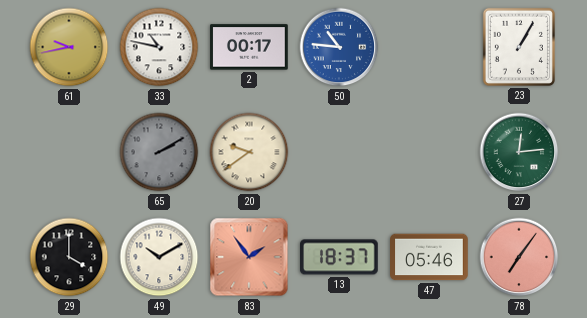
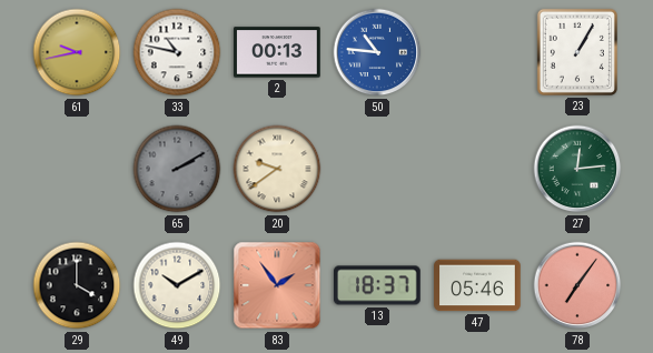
2: 00:17 -> 00:13 (277, 52)
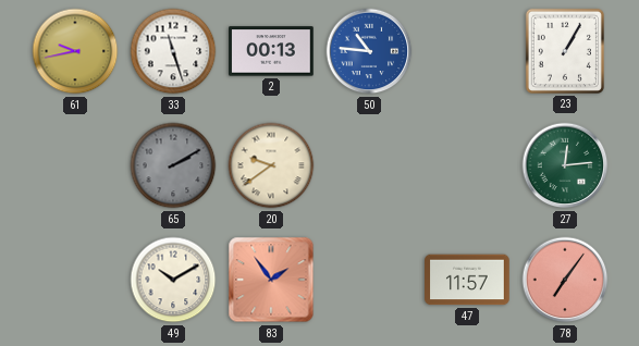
33: 10:47 -> 11:27 (173, 51)
29: 4:00 -> none (77, 285)
13: 18:37 -> none (377, 285)
47: 05:46 -> 11:57 (467, 280)
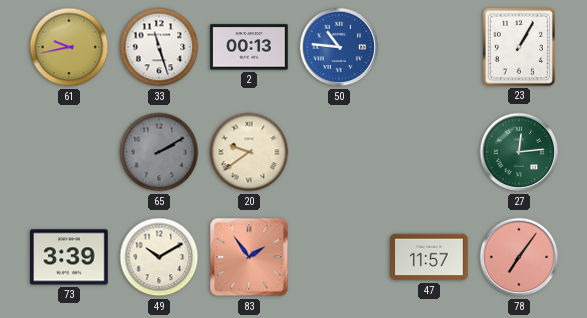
73: none -> 3:39 (69, 257)
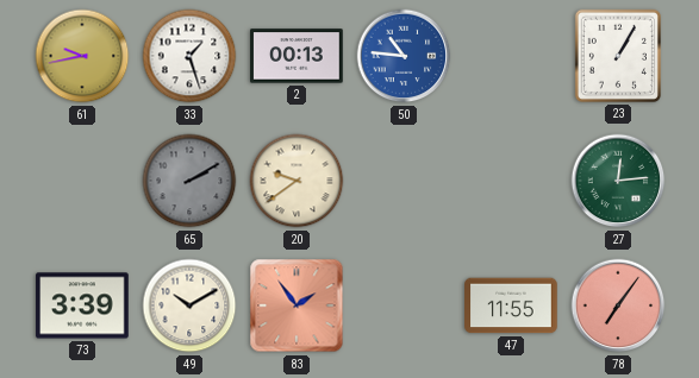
33: 11:27 -> 1:27 (189, 56)
47: 11:57 -> 11:55 (511, 305)
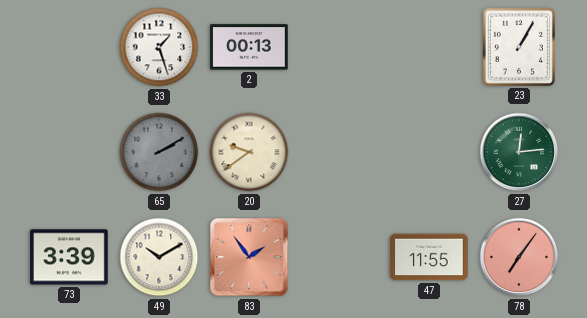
61: 9:43 -> none (82, 56)
50: 10:46 -> none (404, 56)
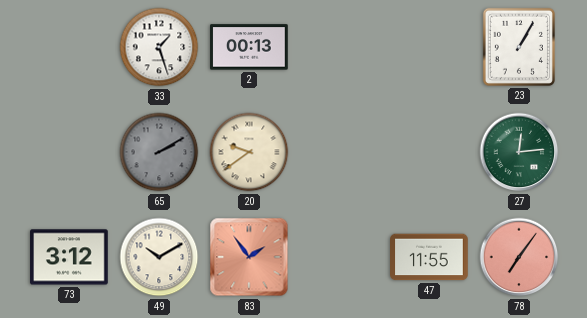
73: 3:39 -> 3:12 (69, 257)
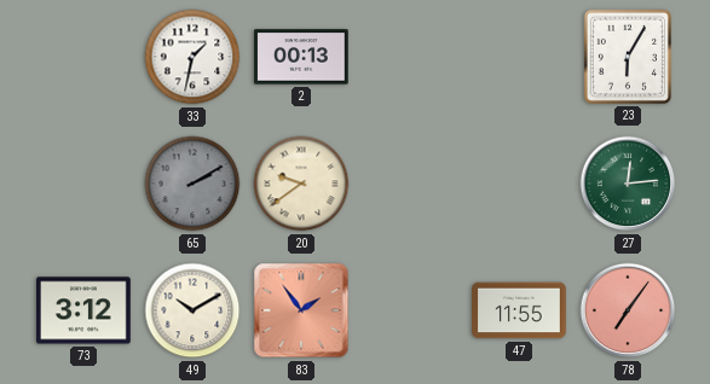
33: 1:27 -> 1:32 (192, 57)
23: 1:05 -> 6:05 (628, 57)
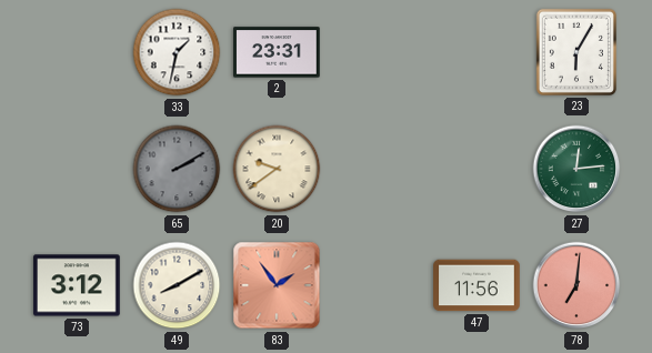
2: 00:13 -> 23:31 (277, 52)
49: 10:10 -> 8:10 (177, 285)
47: 11:55 -> 11:56 (477, 285)
78: 7:06 -> 7:01 (576, 285)
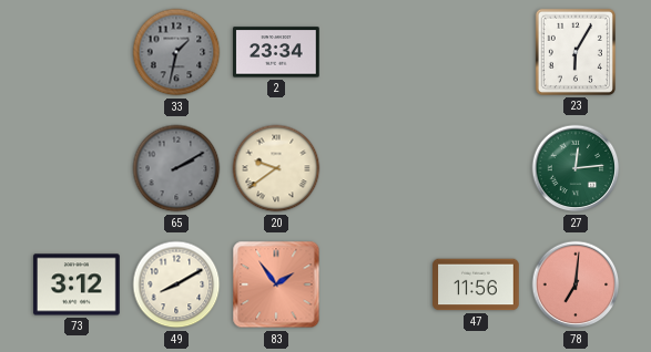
33 dial: white -> grey (176, 52)
2: 23:31 -> 23:34 (276, 52)
